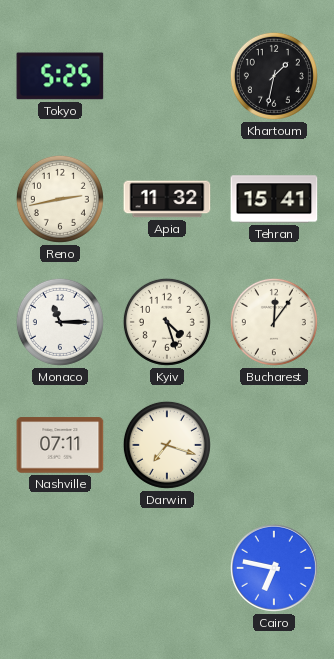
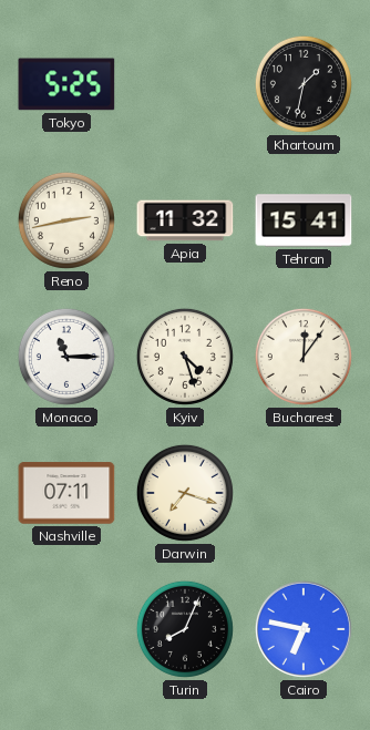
Turin: none -> 8:04 (185, 629)
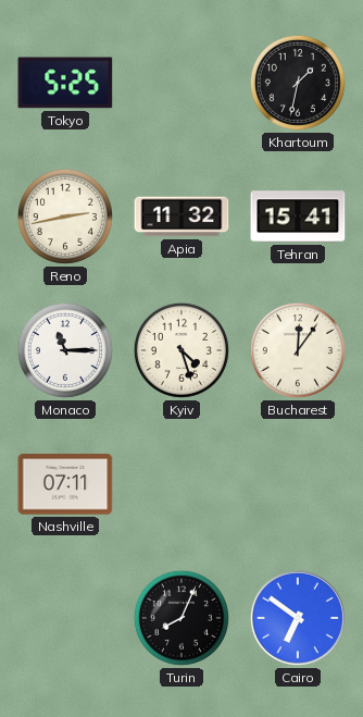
Darwin: 7:18 -> none (185, 493)
Cairo: 6:47 -> 6:51 (298, 618)
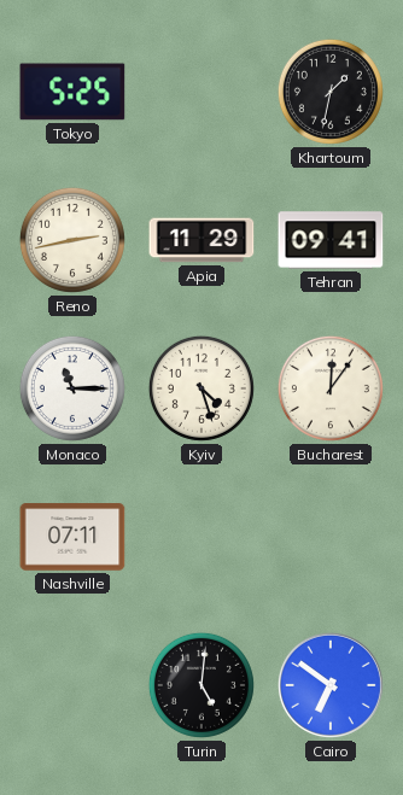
Apia: 11:32 -> 11:29 (201, 240)
Tehran: 15:41 -> 09:41 (331, 240)
Turin: 8:04 -> 5:01 (201, 685)
